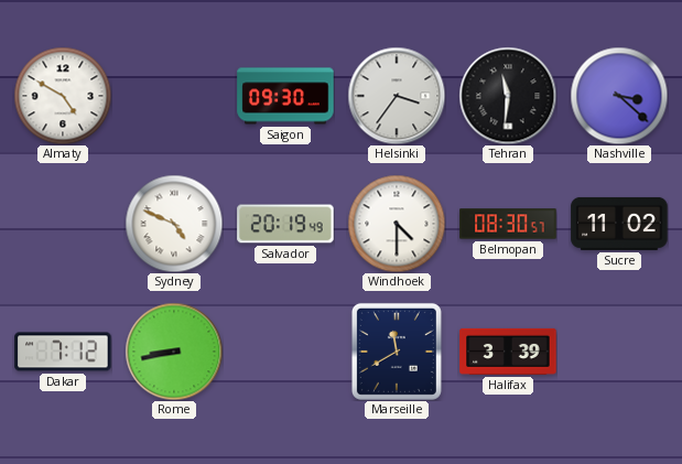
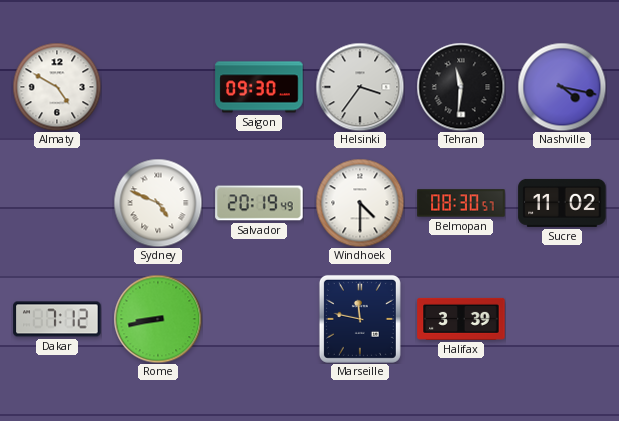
Nashville: 3:22 -> 4:17 (562, 87)
Marseille: 11:40 -> 11:47 (360, 319)
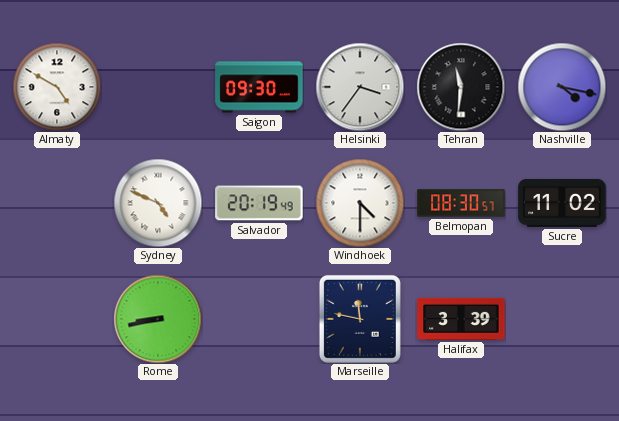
Dakar: 7:12 -> none (57, 319)
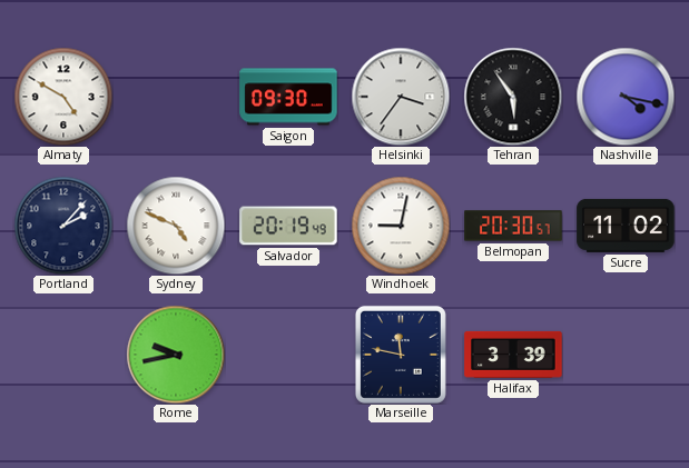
Tehran: 11:31 -> 5:54 (513, 97)
Portland: none -> 2:07 (63, 226)
Windhoek: 4:30 -> 9:02 (401, 226)
Belmopan: 08:30 -> 20:30 (513, 226)
Rome: 8:43 -> 9:43 (176, 355)
